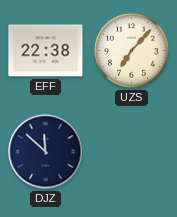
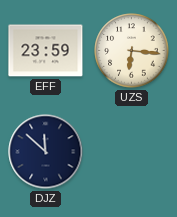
EFF: 22:38 -> 23:59 (46, 51)
UZS: 7:07 -> 6:16 (132, 51)
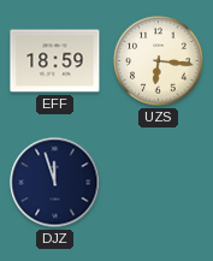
EFF: 23:59 -> 18:59 (55, 61)
DJZ: 11:52 -> 11:57 (55, 183)
